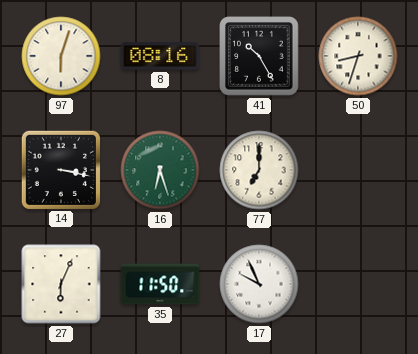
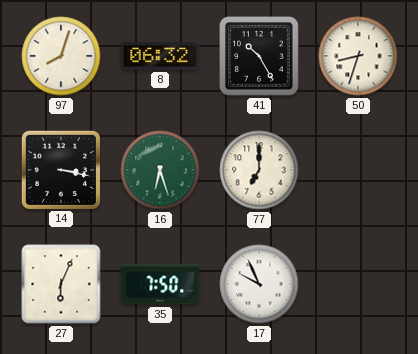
97: 6:03 -> 8:03 (61, 56)
8: 08:16 -> 06:32 (160, 56)
35: 11:50 -> 7:50 (160, 284)
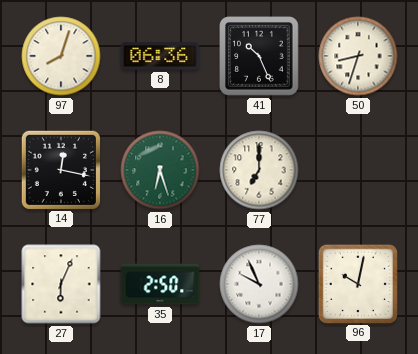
8: 06:32 -> 06:36 (160, 56)
41: 10:25 -> 10:26 (259, 56)
14: 3:17 -> 12:17 (60, 169)
35: 7:50 -> 2:50 (160, 284)
96: none -> 10:02 (357, 283)
